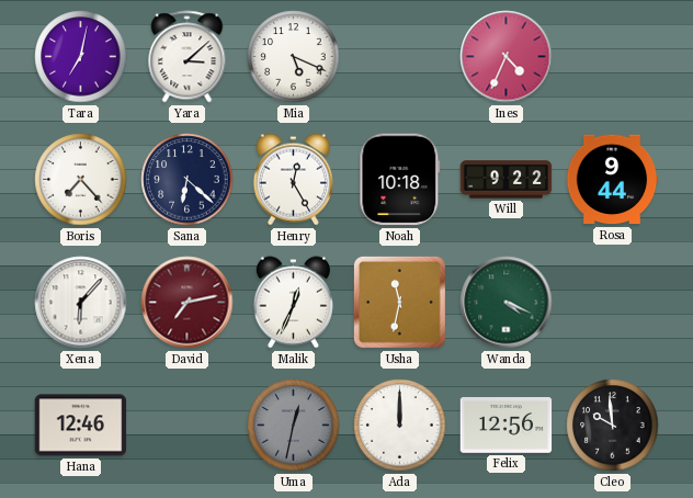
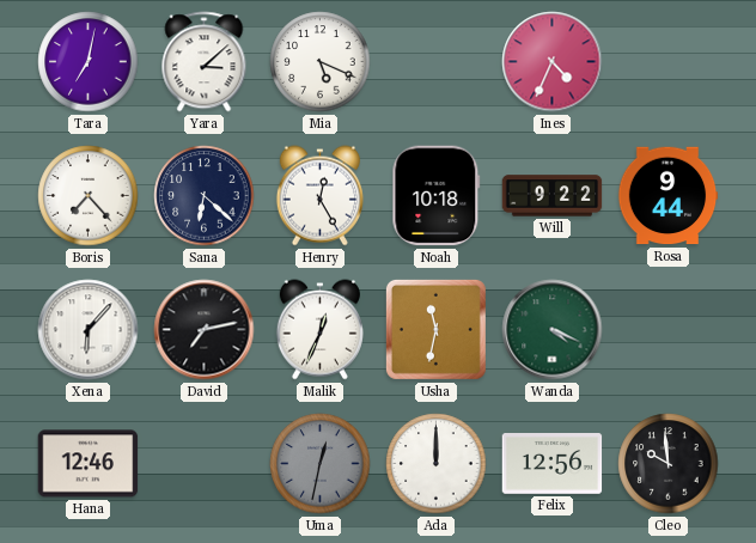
David dial: burgundy -> black (205, 330)
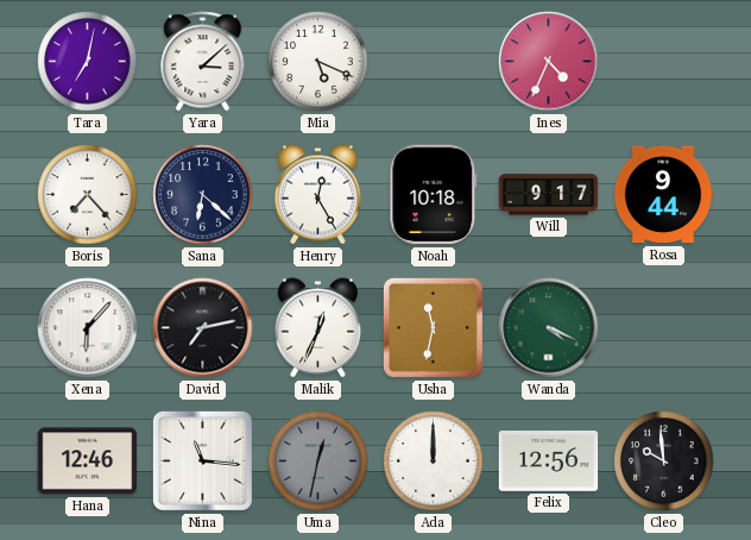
Will: 9:22 -> 9:17 (549, 195)
Nina: none -> 11:16 (202, 460)
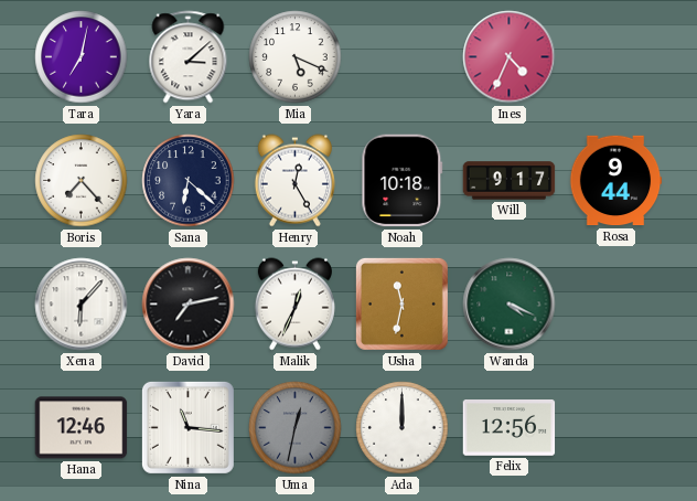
Cleo: 9:59 -> none (664, 461)
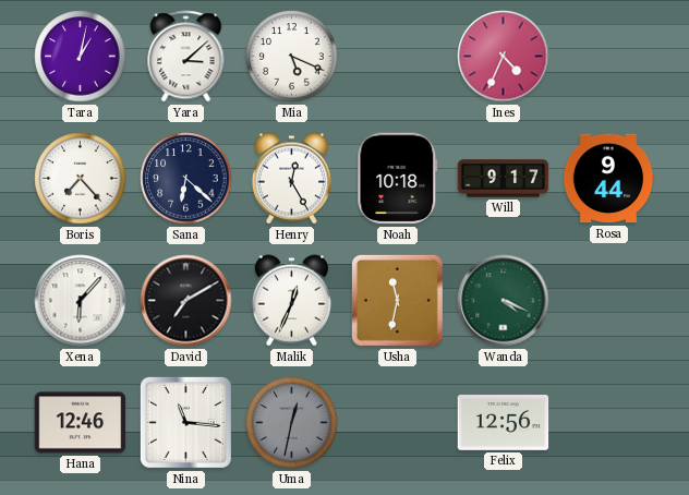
Tara: 7:02 -> 1:02 (81, 57)
David: 7:13 -> 7:10 (186, 301)
Ada: 12:00 -> none (403, 428)
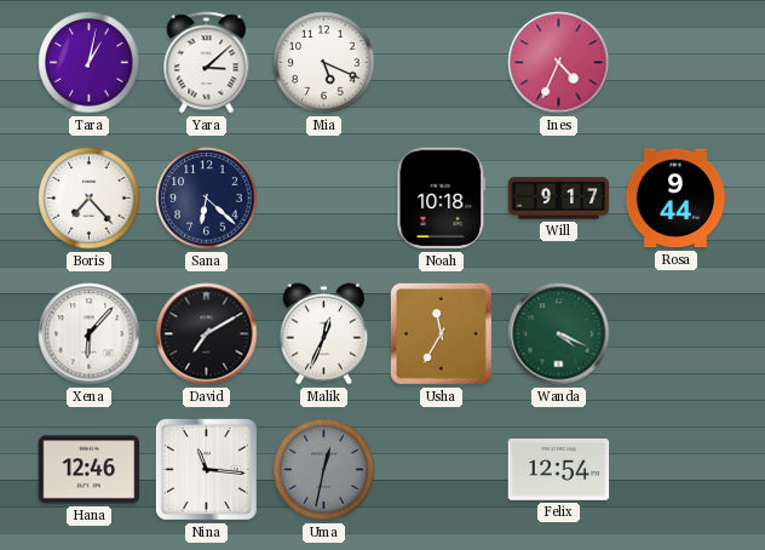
Henry: 12:25 -> none (291, 179)
Usha: 11:32 -> 11:35 (441, 333)
Felix: 12:56 -> 12:54 (559, 470)
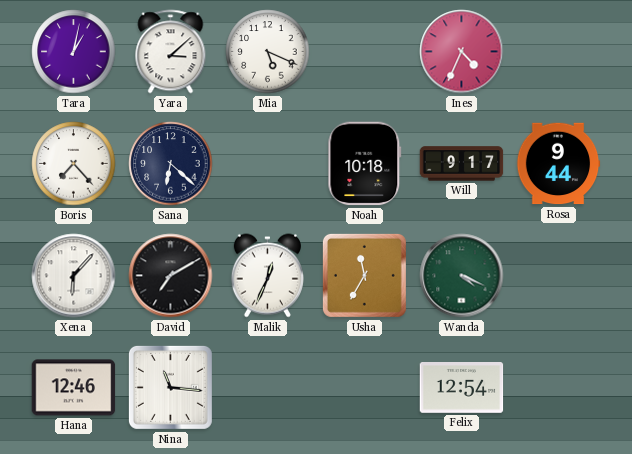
Uma: 12:32 -> none (324, 470)
